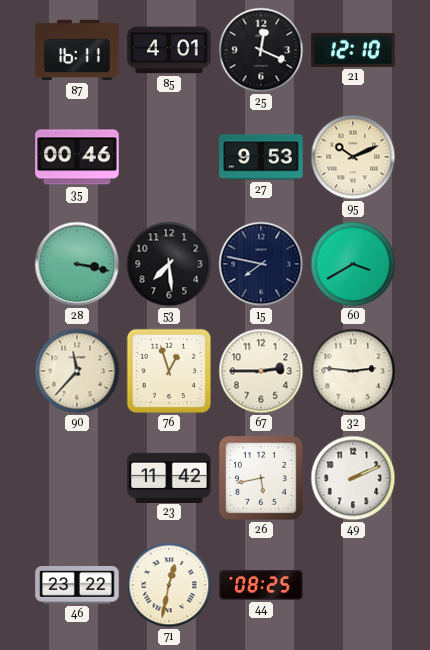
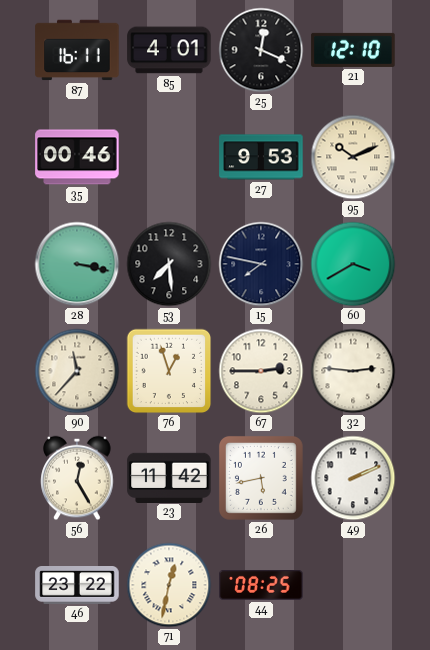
56: none -> 12:25 (77, 478)
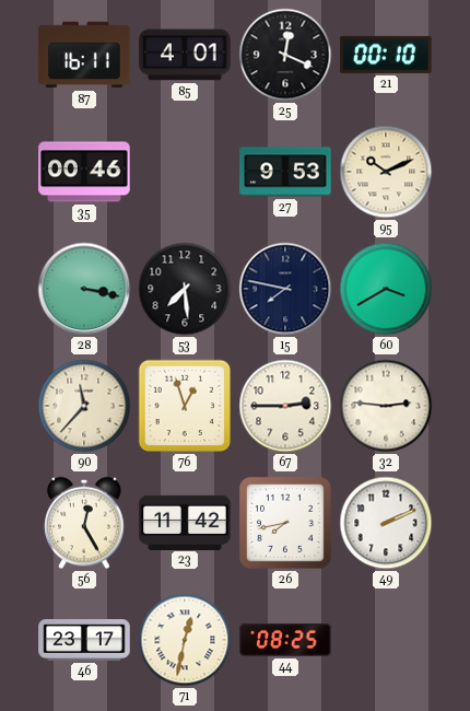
21: 12:10 -> 00:10 (386, 55)
26: 5:43 -> 7:43 (285, 523)
46: 23:22 -> 23:17 (84, 641)
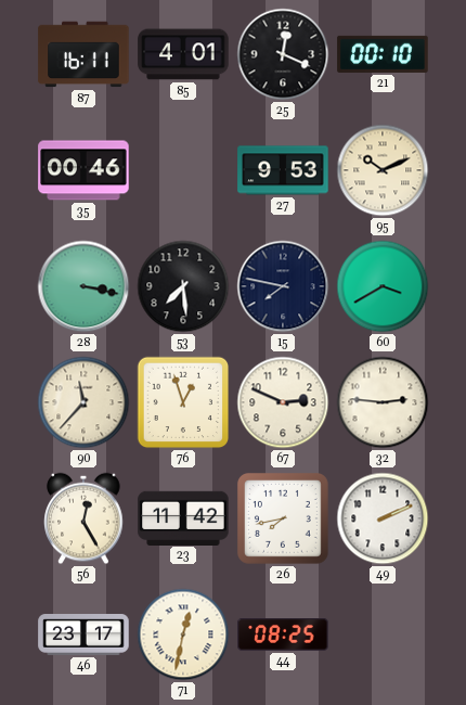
67: 2:45 -> 2:49 (283, 402)
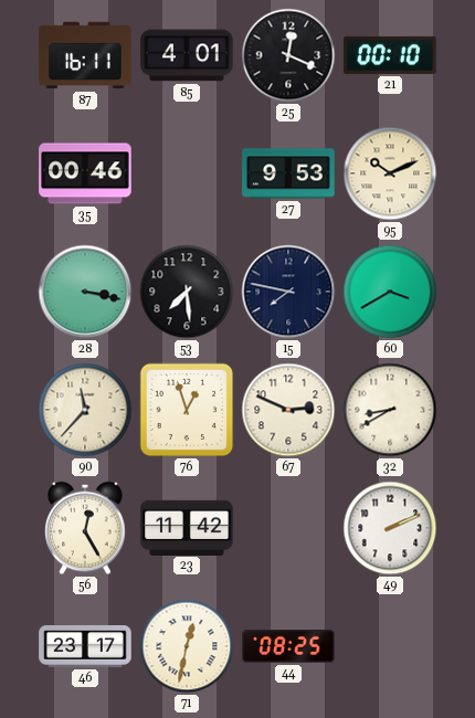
32: 2:46 -> 8:40 (390, 410)
26: 7:43 -> none (283, 518)
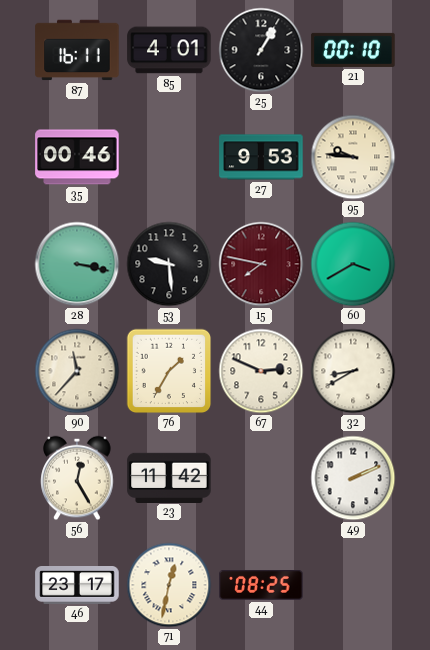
25: 12:19 -> 1:05 (261, 50)
95: 10:11 -> 9:46 (353, 157)
53: 7:29 -> 9:29 (169, 264)
15 dial: navy -> burgundy (261, 264)
76: 12:57 -> 1:35 (169, 371)
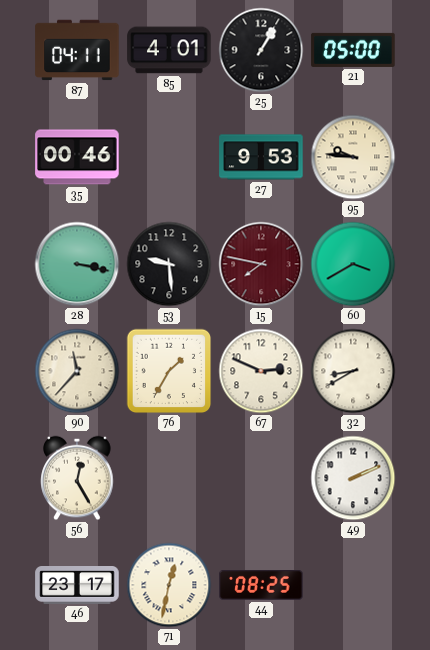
87: 16:11 -> 04:11 (77, 50)
21: 00:10 -> 05:00 (353, 50)
23: 11:42 -> none (169, 477)
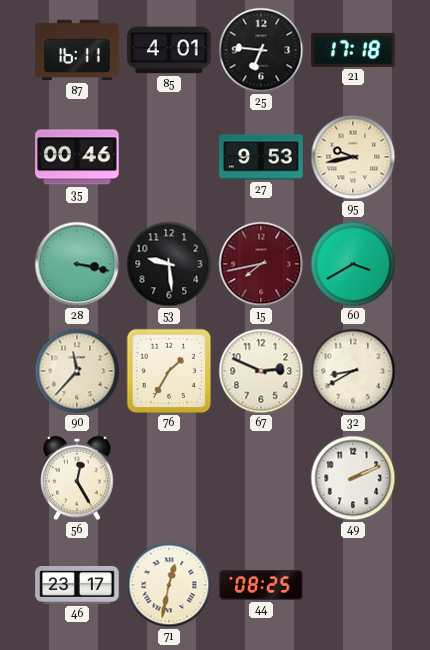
87: 04:11 -> 16:11 (77, 50)
25: 1:05 -> 6:46 (261, 50)
21: 05:00 -> 17:18 (353, 50)
95: 9:46 -> 9:43 (353, 157)
15: 7:47 -> 7:43 (261, 264)
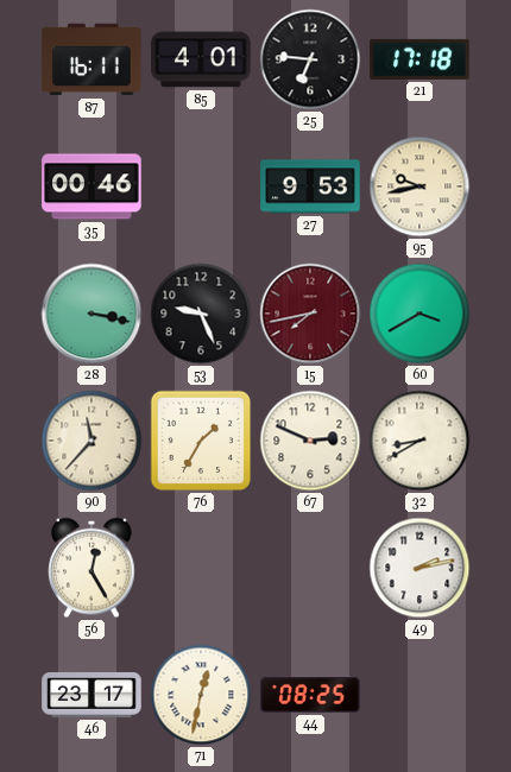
53: 9:29 -> 9:26 (201, 314)
49: 2:11 -> 2:13 (419, 568)
